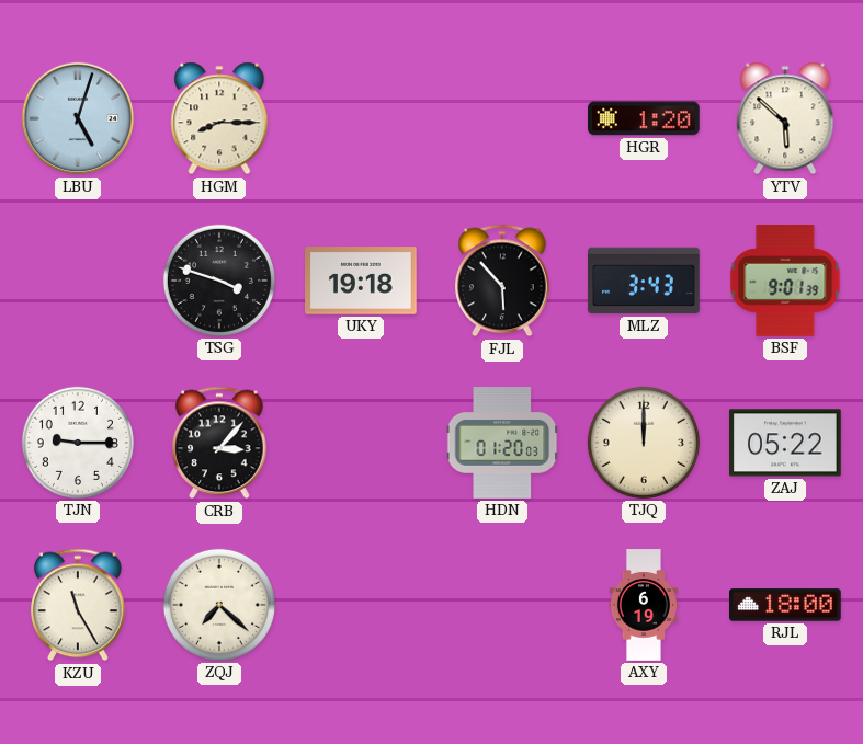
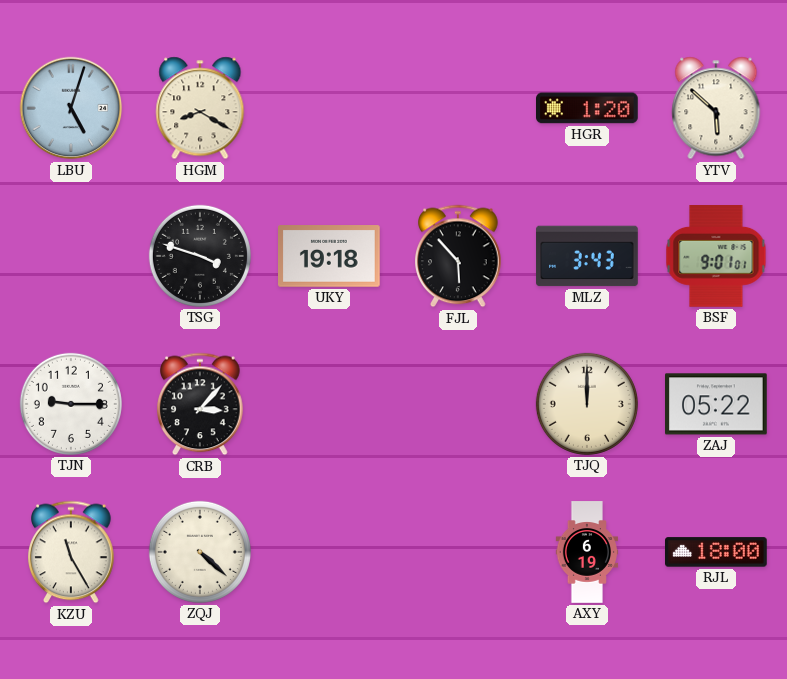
HGM: 8:15 -> 8:20 (200, 108)
BSF: 9:01:39 -> 9:01:01 (716, 257)
HDN: 01:20 -> none (502, 443)
ZQJ: 7:22 -> 4:22 (200, 552)
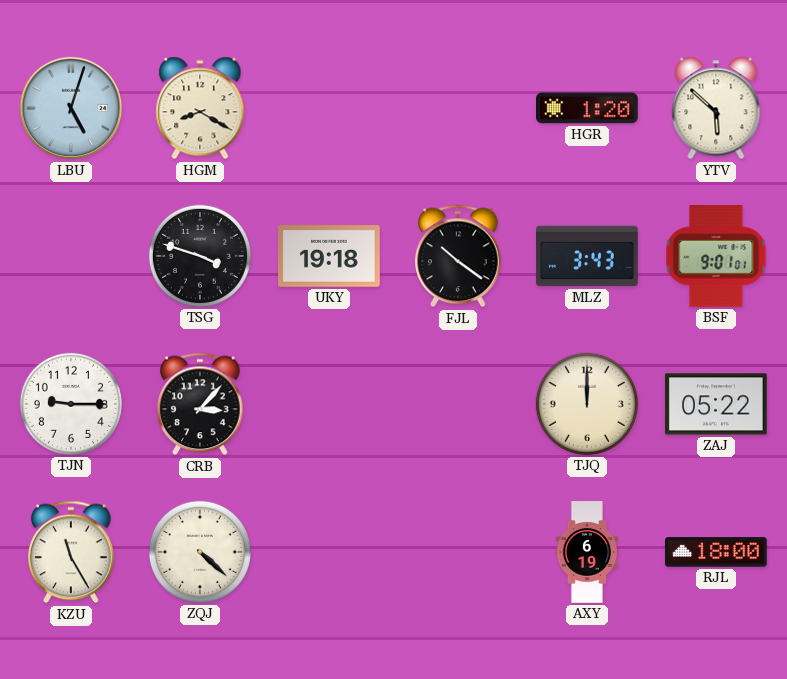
FJL: 5:53 -> 10:21 (459, 256)
